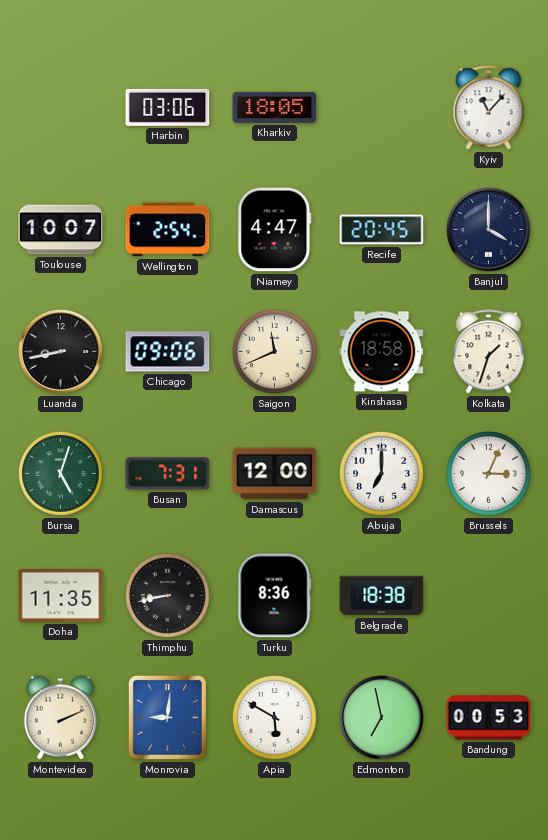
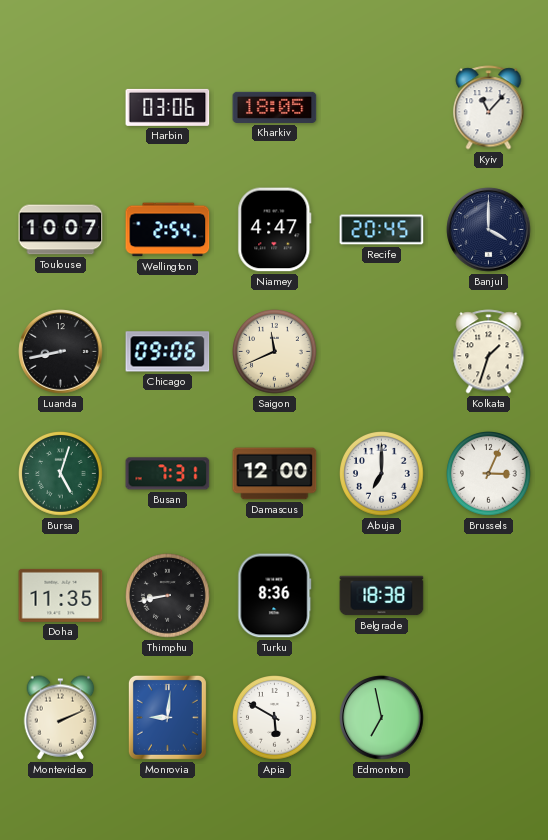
Kinshasa: 18:58 -> none (382, 352)
Bandung: 00:53 -> none (489, 718)
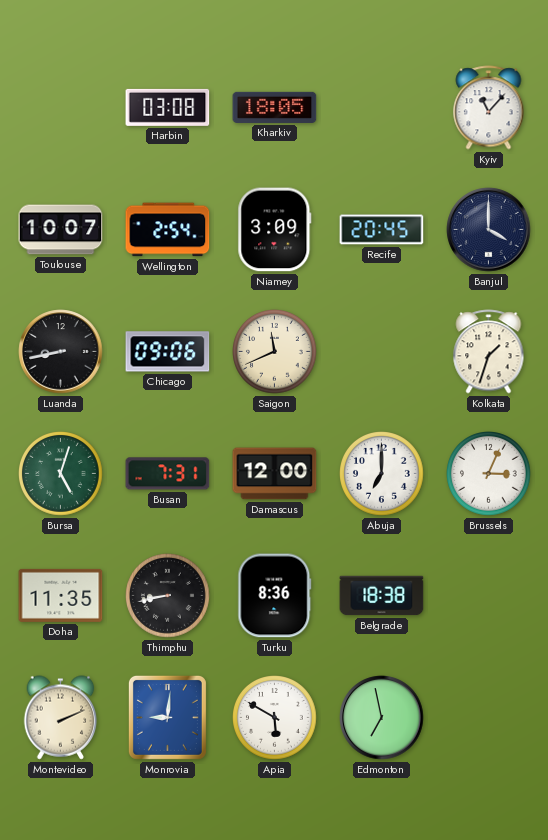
Harbin: 03:06 -> 03:08 (168, 107)
Niamey: 4:47 -> 3:09 (275, 230)
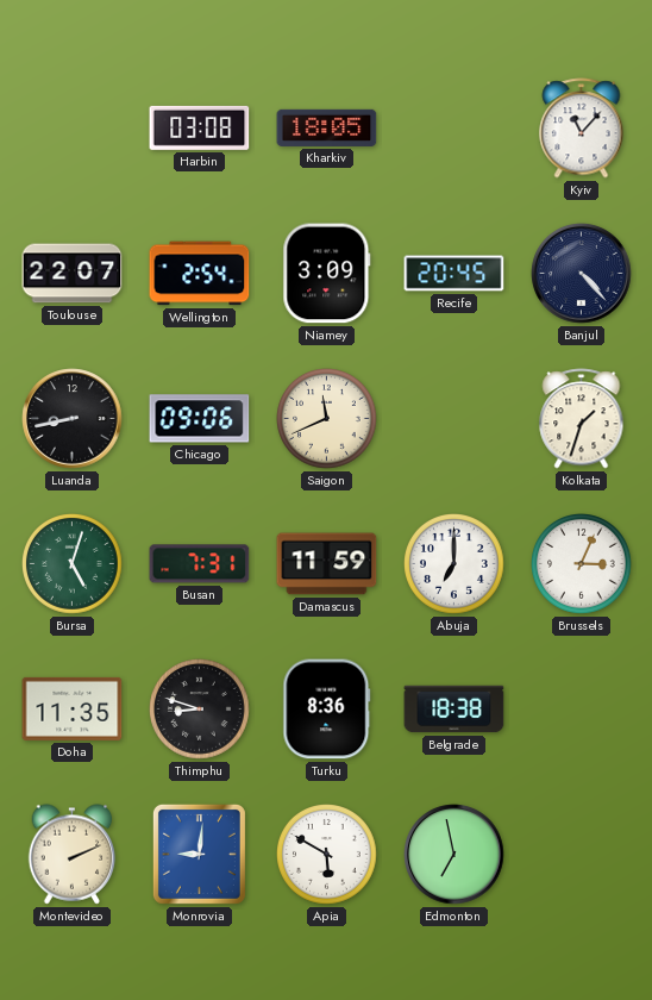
Toulouse: 10:07 -> 22:07 (73, 274)
Banjul: 4:00 -> 4:23 (582, 274)
Damascus: 12:00 -> 11:59 (327, 564)
Thimphu: 8:43 -> 8:48 (200, 710)
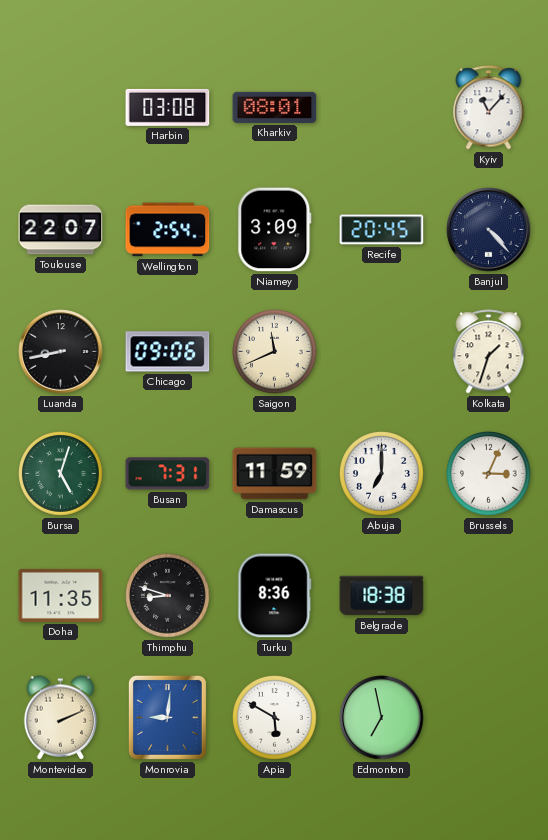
Kharkiv: 18:05 -> 08:01 (275, 107)
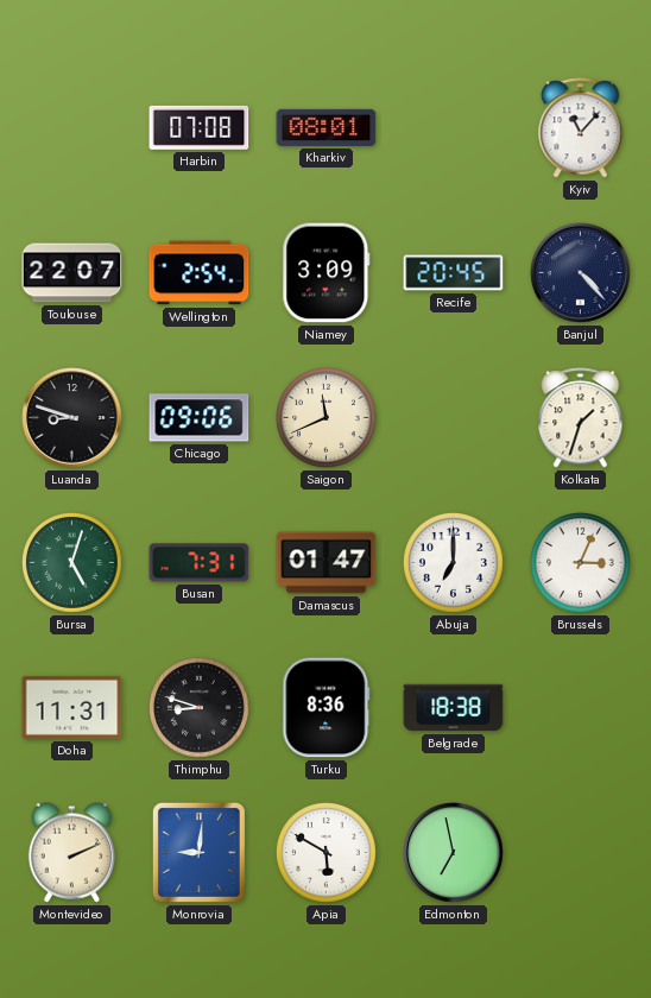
Harbin: 03:08 -> 07:08 (200, 127)
Luanda: 8:43 -> 8:48 (72, 418)
Damascus: 11:59 -> 01:47 (327, 563)
Doha: 11:35 -> 11:31 (72, 707)
